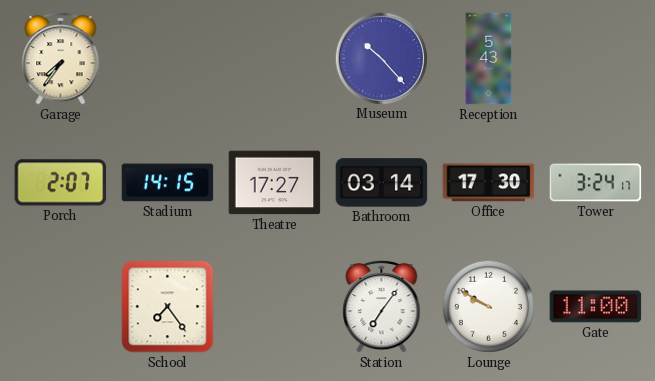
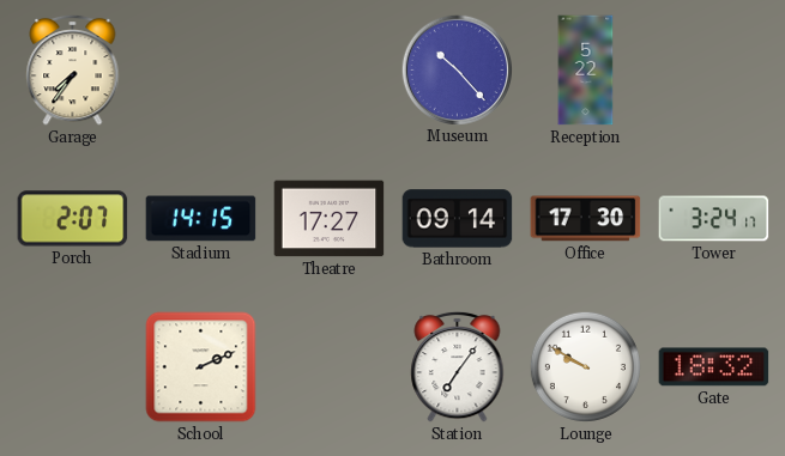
Reception: 5:43 -> 5:22 (586, 71)
Bathroom: 03:14 -> 09:14 (458, 219)
School: 7:24 -> 2:11 (201, 367)
Gate: 11:00 -> 18:32 (714, 367)
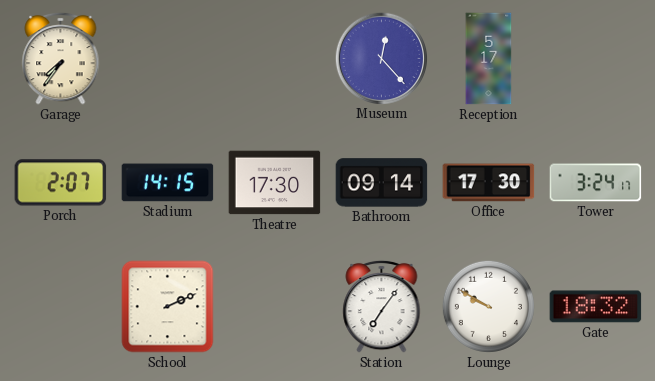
Museum: 10:23 -> 12:23 (381, 58)
Reception: 5:22 -> 5:17 (489, 59)
Theatre: 17:27 -> 17:30 (275, 183)
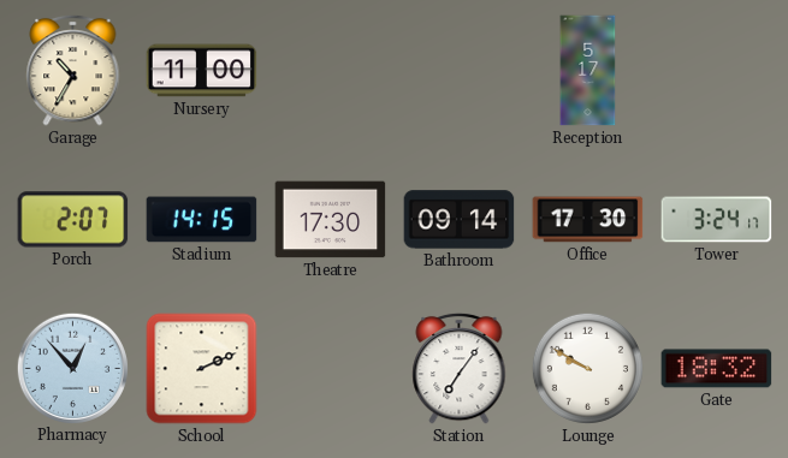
Garage: 7:36 -> 10:35 (73, 70)
Nursery: none -> 11:00 (202, 71)
Museum: 12:23 -> none (381, 58)
Pharmacy: none -> 12:53 (72, 368)
